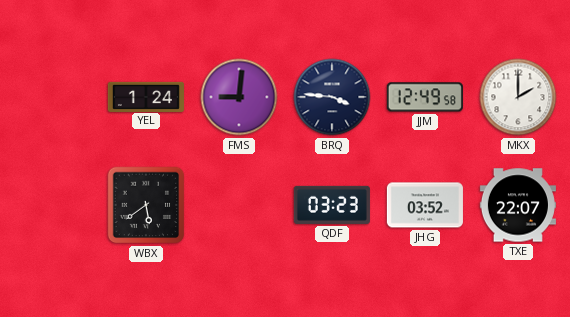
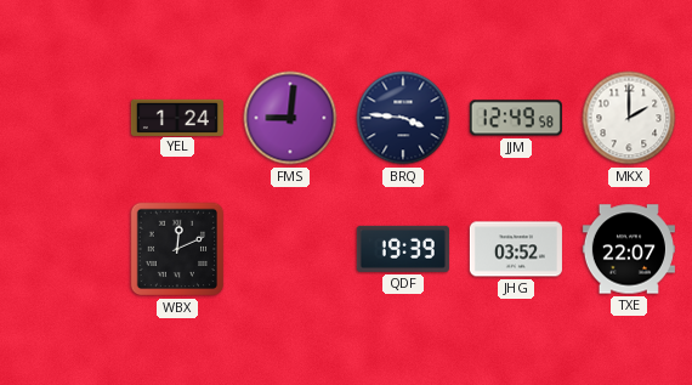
WBX: 5:39 -> 12:11 (177, 249)
QDF: 03:23 -> 19:39 (403, 249)
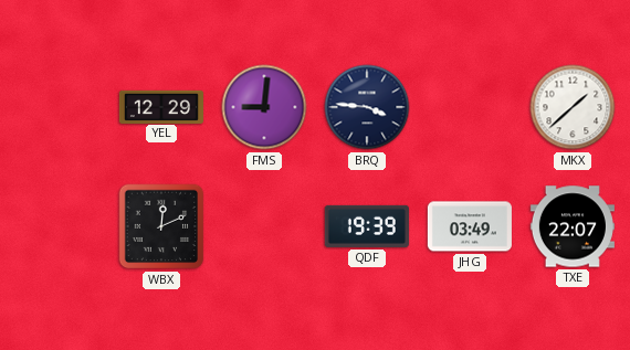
YEL: 1:24 -> 12:29 (161, 106)
JJM: 12:49 -> none (516, 118)
MKX: 2:00 -> 1:38 (573, 107)
JHG: 03:52 -> 03:49 (470, 226)
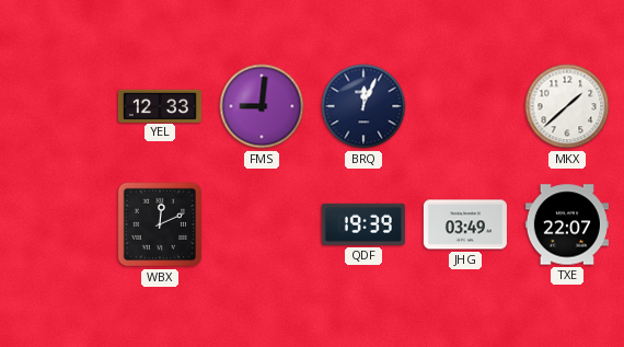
YEL: 12:29 -> 12:33 (160, 105)
BRQ: 3:46 -> 12:04 (363, 106)
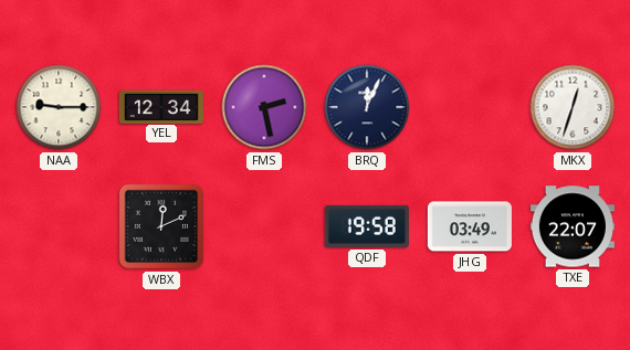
NAA: none -> 9:15 (59, 107)
YEL: 12:33 -> 12:34 (161, 106)
FMS: 9:01 -> 2:28 (264, 107)
MKX: 1:38 -> 12:33 (573, 107)
QDF: 19:39 -> 19:58 (367, 226)
